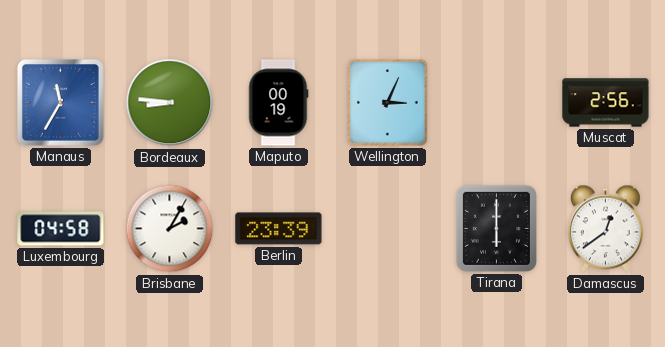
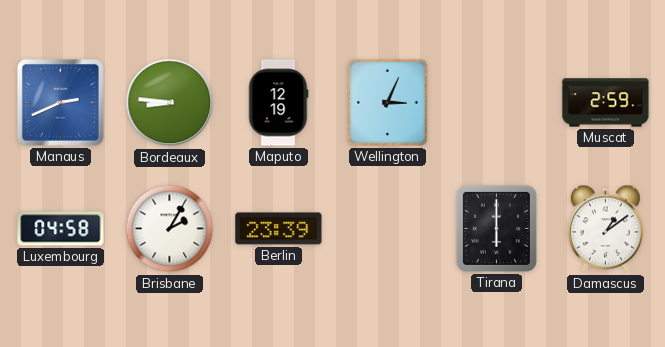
Manaus: 11:35 -> 2:41 (60, 102)
Maputo: 00:19 -> 12:19 (278, 103)
Muscat: 2:56 -> 2:59 (606, 103)
Damascus: 12:39 -> 1:09 (605, 229)
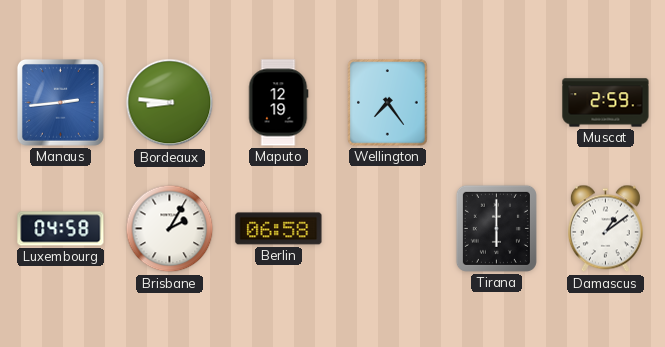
Manaus: 2:41 -> 2:44 (60, 102)
Wellington: 3:04 -> 7:24 (388, 103)
Berlin: 23:39 -> 06:58 (279, 229)
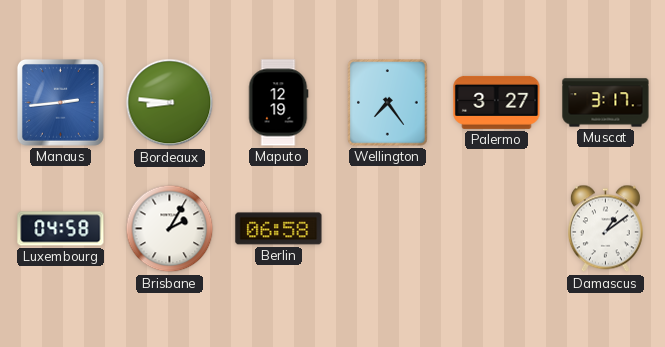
Palermo: none -> 3:27 (497, 102)
Muscat: 2:59 -> 3:17 (606, 103)
Tirana: 6:00 -> none (496, 228)
